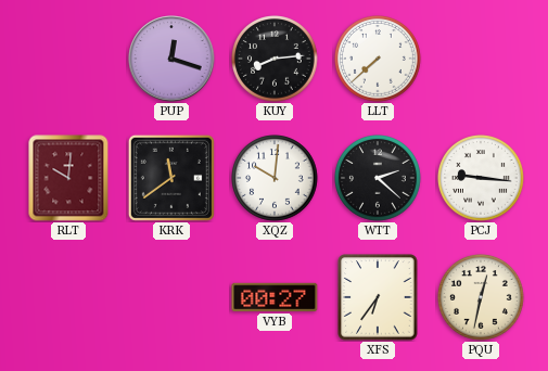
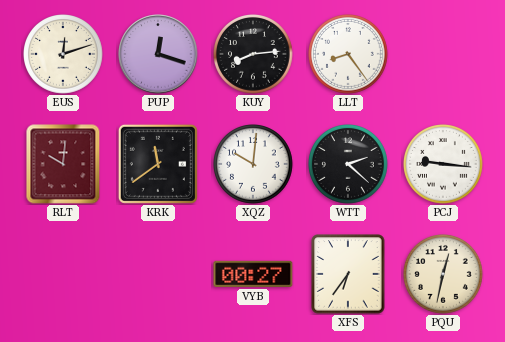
EUS: none -> 12:12 (64, 55)
LLT: 7:38 -> 8:24 (349, 55)
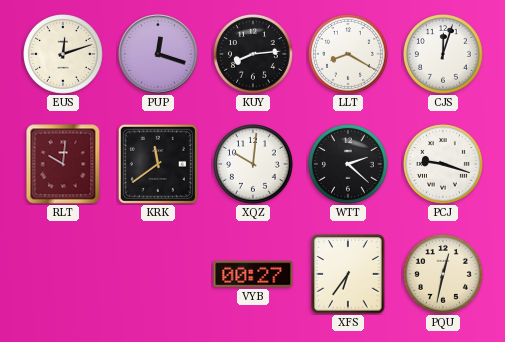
LLT: 8:24 -> 8:20 (349, 55)
CJS: none -> 12:03 (444, 55)
PCJ: 9:16 -> 9:18 (444, 165)
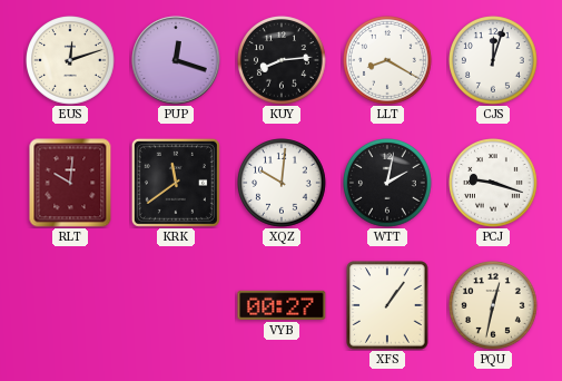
WTT: 2:22 -> 2:02 (388, 184)
XFS: 6:36 -> 1:06 (387, 305)
